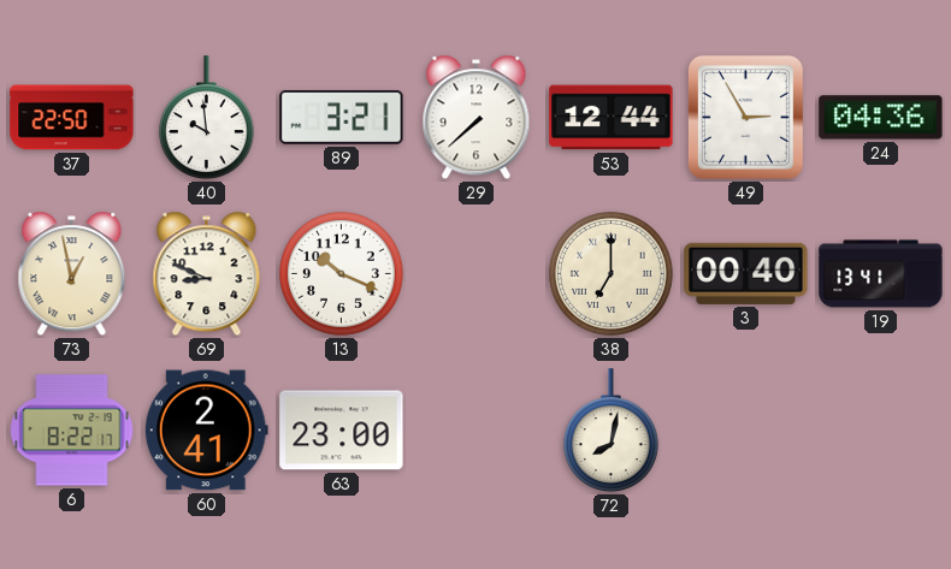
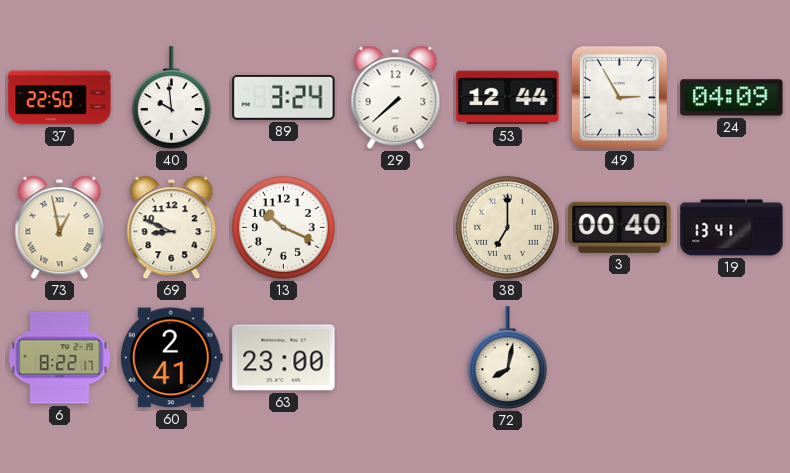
89: 3:21 -> 3:24 (284, 97)
24: 04:36 -> 04:09 (732, 98)
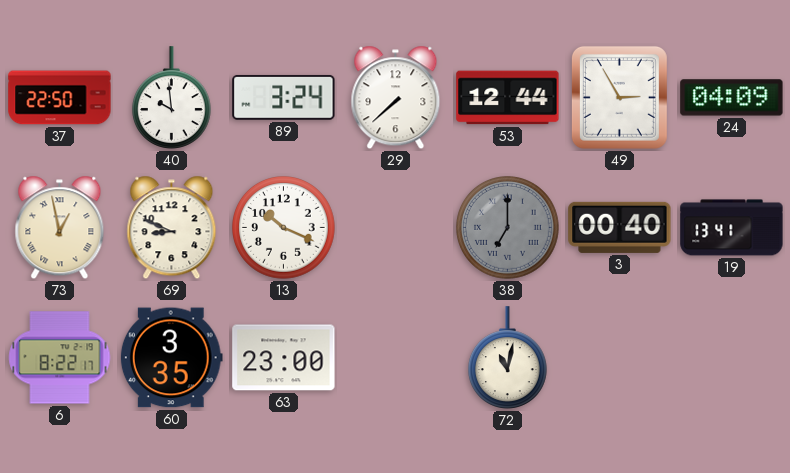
38 dial: cream -> grey (508, 228)
60: 2:41 -> 3:35 (171, 358)
72: 8:02 -> 11:02 (507, 358)
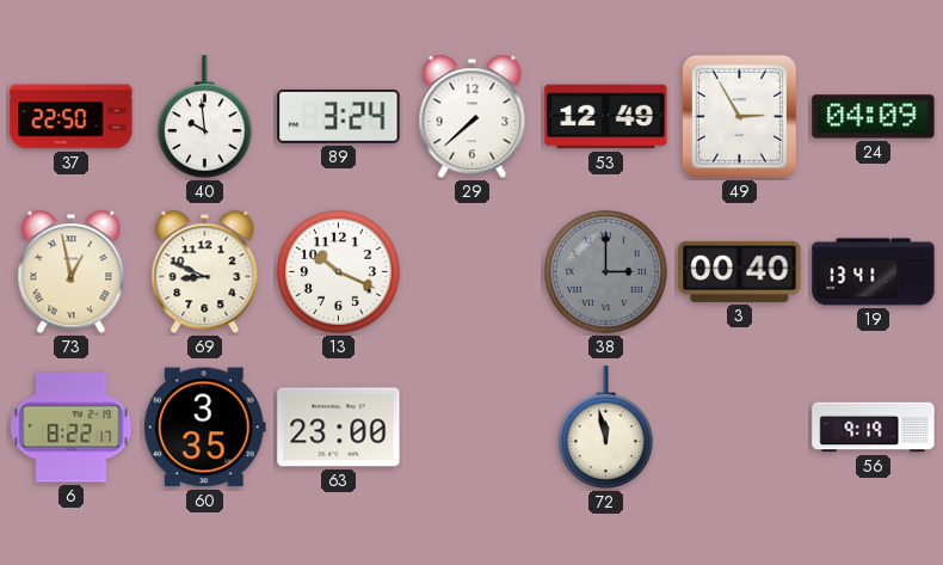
53: 12:44 -> 12:49 (606, 117)
38: 7:00 -> 3:00 (606, 272)
72: 11:02 -> 11:58 (605, 428)
56: none -> 9:19 (874, 428)
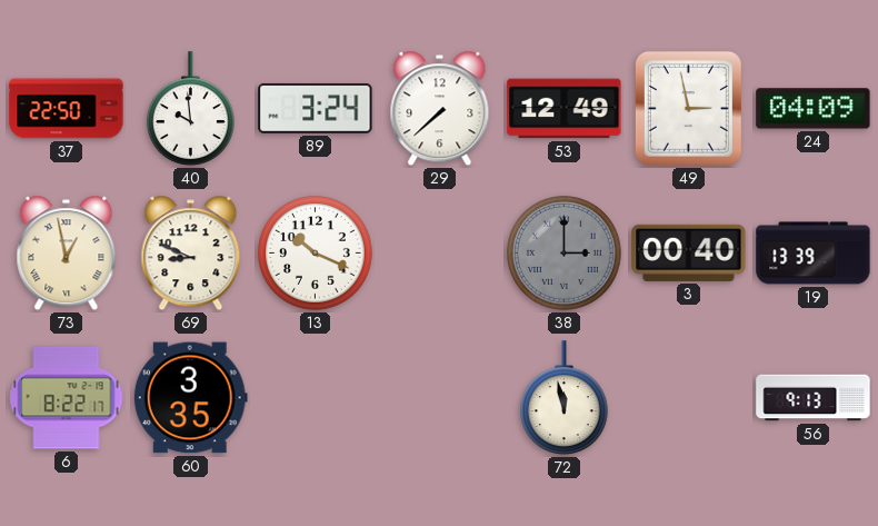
49: 2:55 -> 2:58 (688, 108)
19: 13:41 -> 13:39 (814, 254)
63: 23:00 -> none (339, 428)
56: 9:19 -> 9:13 (814, 398)
